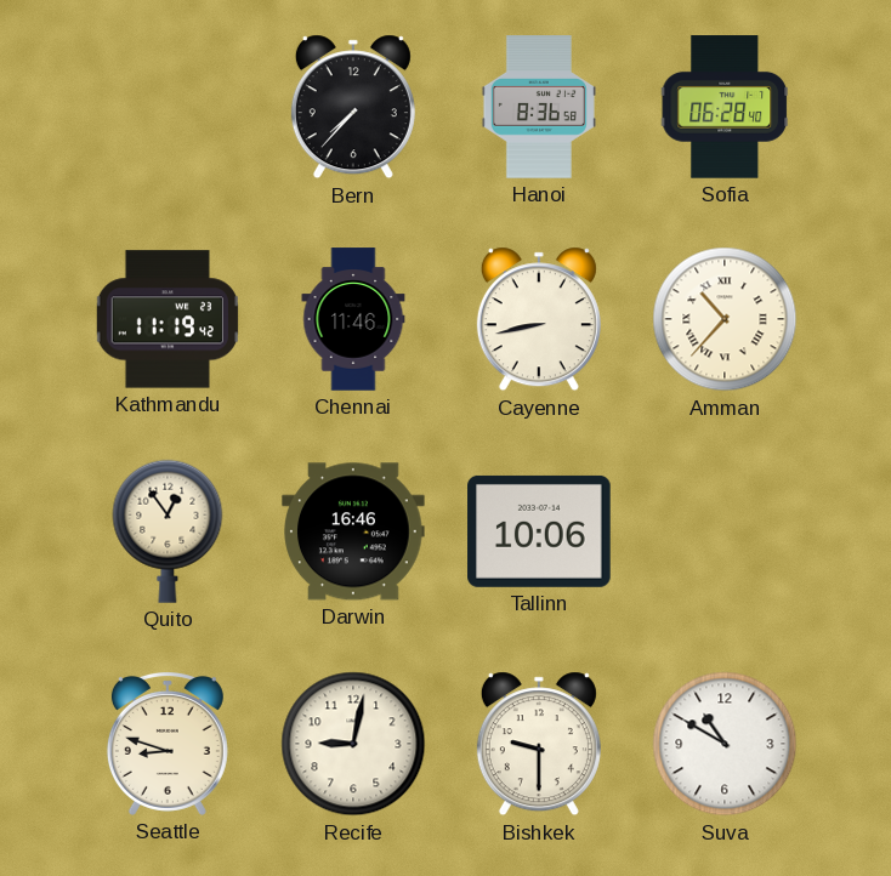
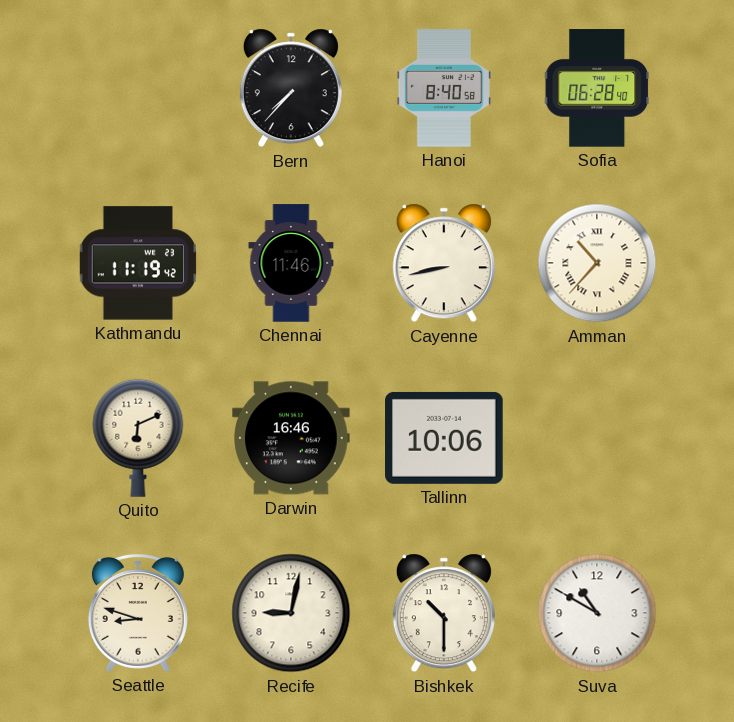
Hanoi: 8:36 -> 8:40 (444, 88)
Quito: 12:54 -> 6:11 (138, 438)
Bishkek: 9:30 -> 10:30 (444, 613)
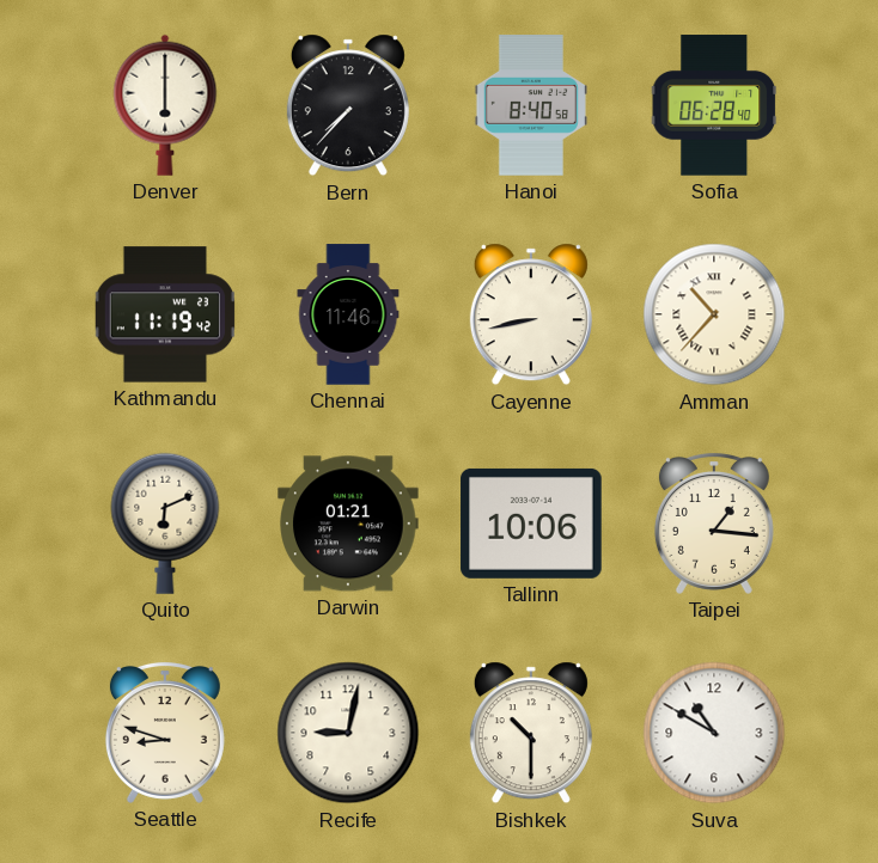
Denver: none -> 6:00 (165, 105)
Darwin: 16:46 -> 01:21 (348, 524)
Taipei: none -> 1:16 (714, 524)
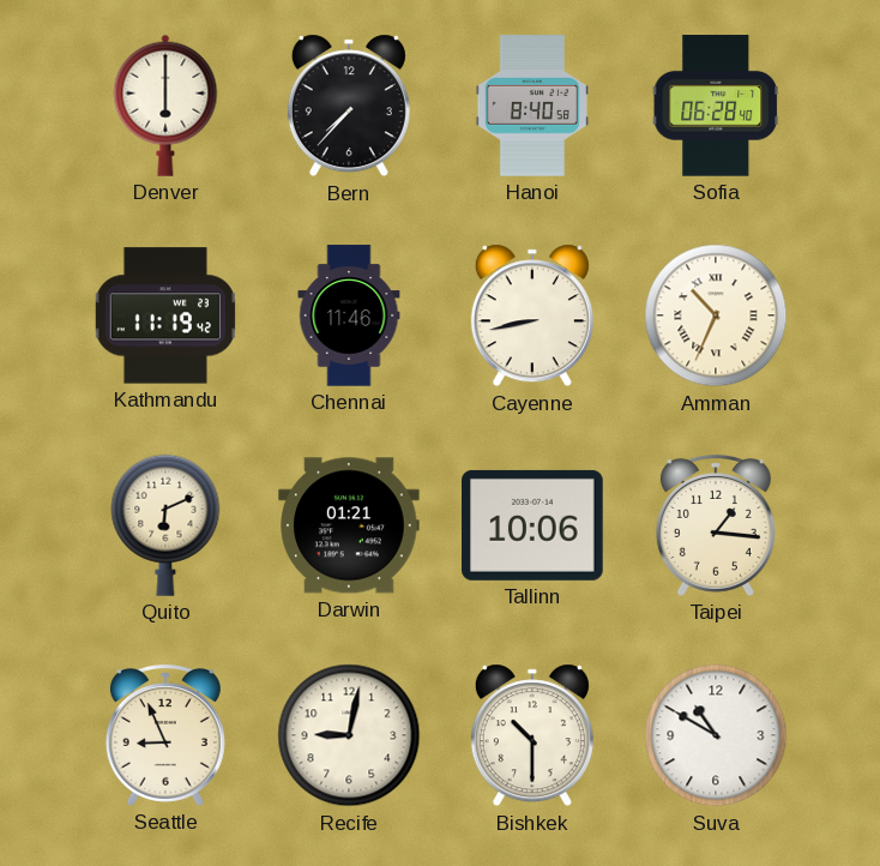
Amman: 10:37 -> 10:34 (716, 315)
Seattle: 8:48 -> 8:56 (165, 735)
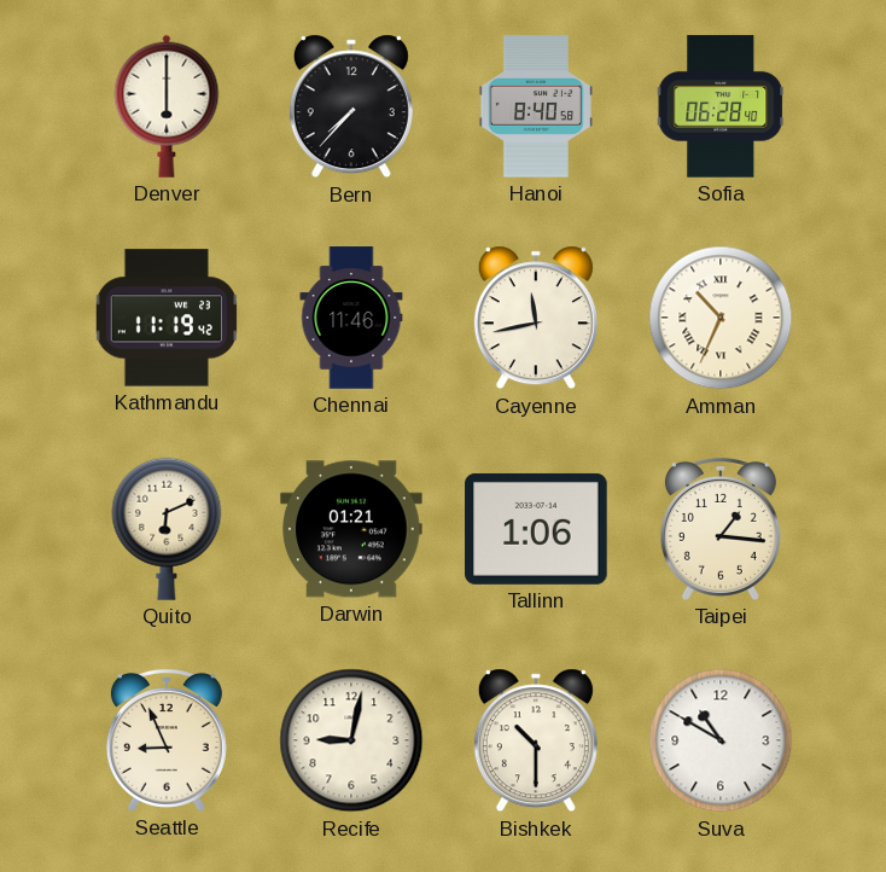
Cayenne: 8:43 -> 11:43 (536, 318)
Tallinn: 10:06 -> 1:06 (536, 529)
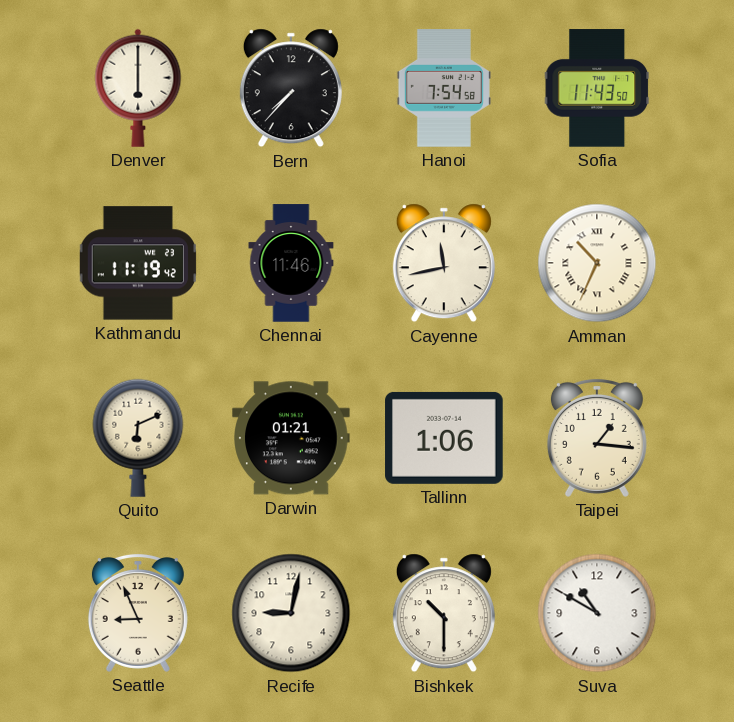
Hanoi: 8:40 -> 7:54 (444, 88)
Sofia: 06:28 -> 11:43 (597, 88)
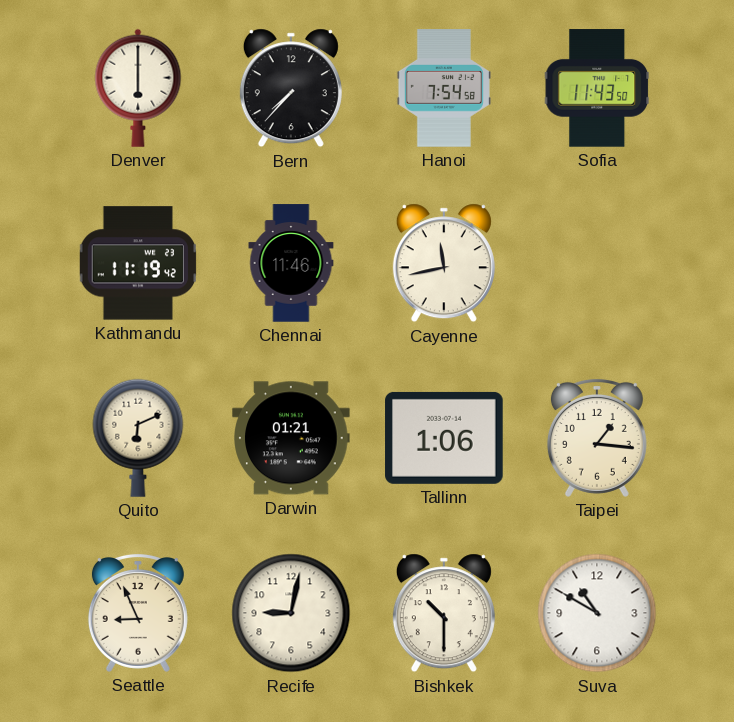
Amman: 10:34 -> none (597, 263)
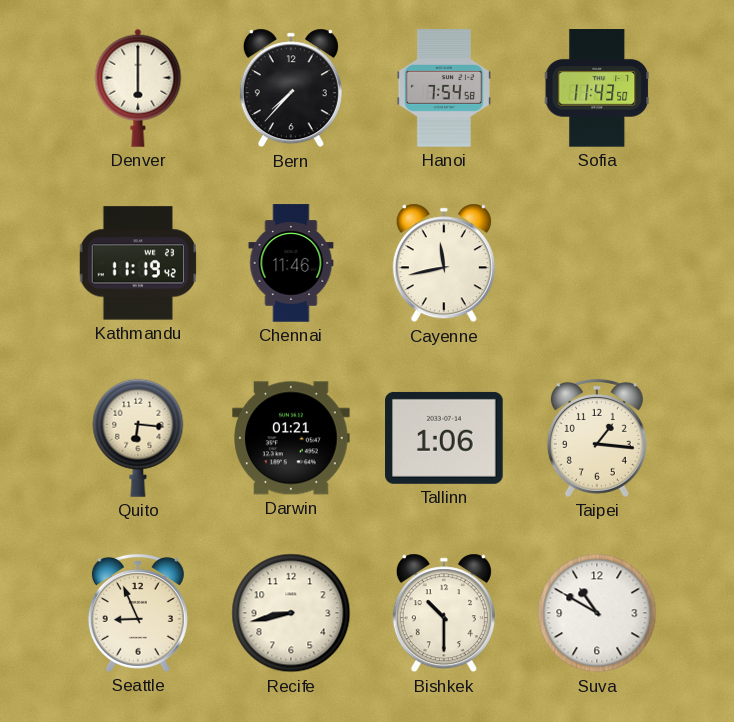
Quito: 6:11 -> 6:16 (138, 438)
Recife: 9:02 -> 8:43 (291, 613)
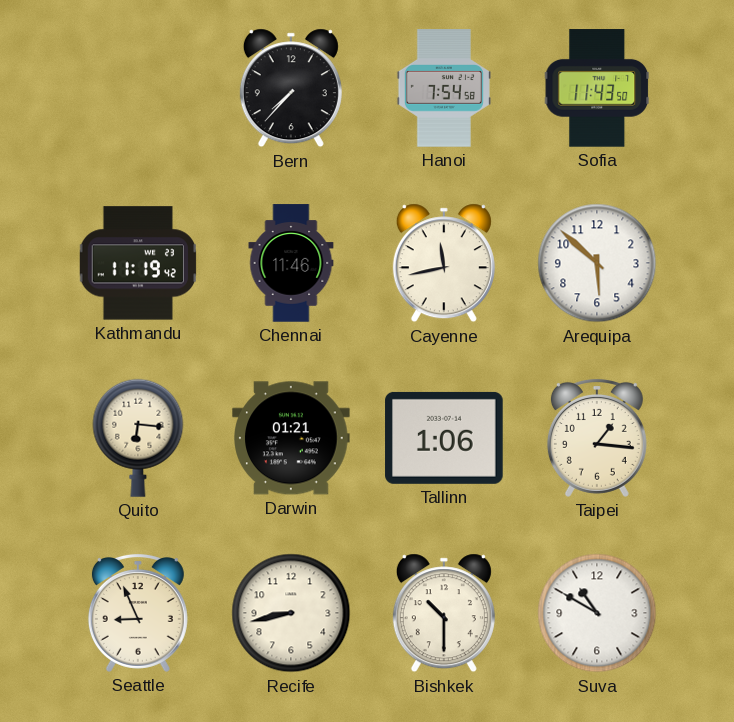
Denver: 6:00 -> none (138, 88)
Arequipa: none -> 5:52 (597, 263)
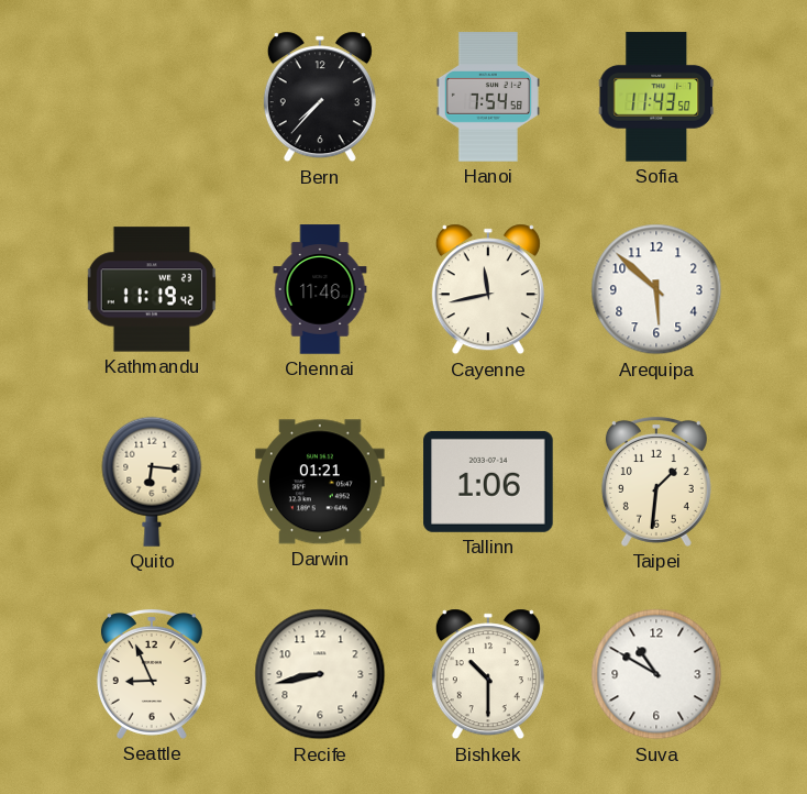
Taipei: 1:16 -> 1:31 (656, 482)
